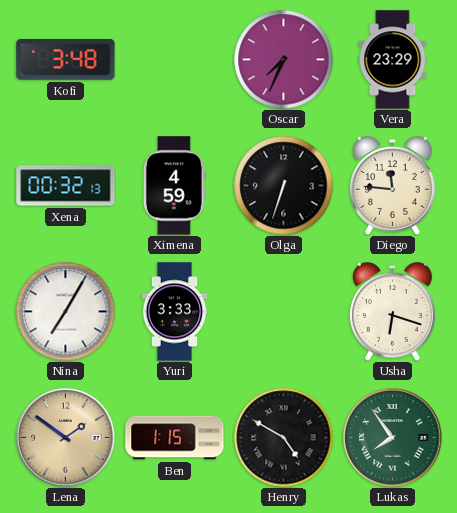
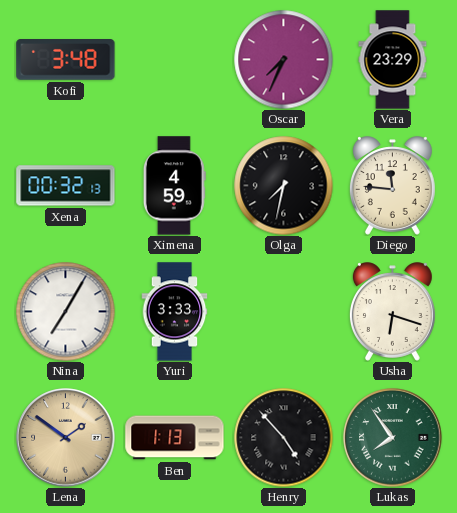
Olga: 6:33 -> 7:32 (284, 186)
Ben: 1:15 -> 1:13 (175, 438)
Henry: 4:50 -> 4:53 (284, 438)
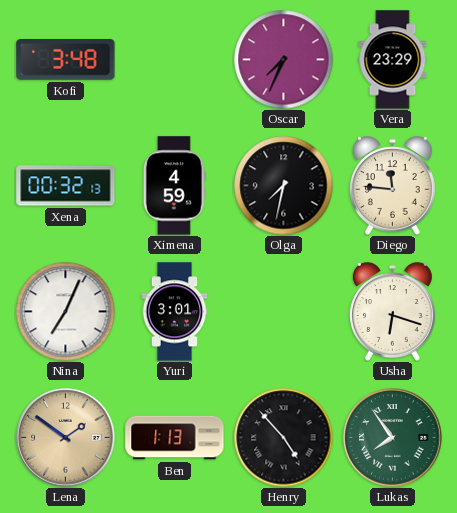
Nina: 7:05 -> 7:04 (66, 312)
Yuri: 3:33 -> 3:01 (175, 312)
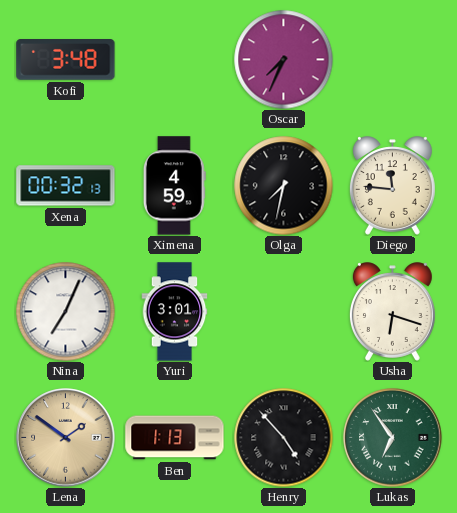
Vera: 23:29 -> none (393, 60)
Lukas: 7:54 -> 6:54 (393, 438)
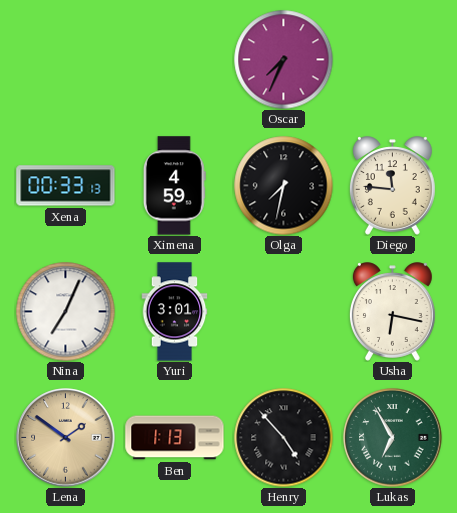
Kofi: 3:48 -> none (66, 60)
Xena: 00:32 -> 00:33 (66, 186)
Usha: 6:18 -> 6:17 (392, 312)
Lukas: 6:54 -> 6:55 (393, 438)
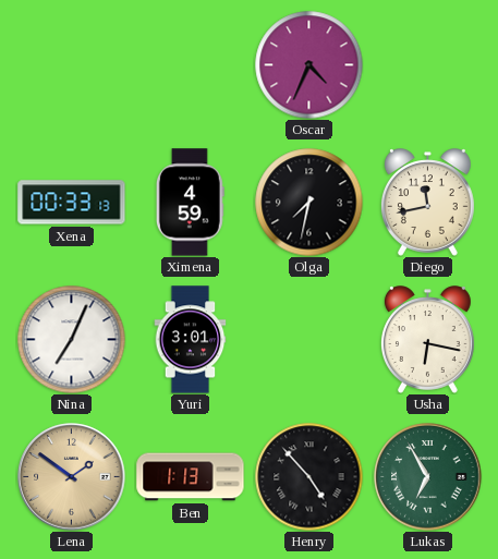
Oscar: 7:34 -> 4:34 (309, 65)
Diego: 11:46 -> 11:43 (427, 203)
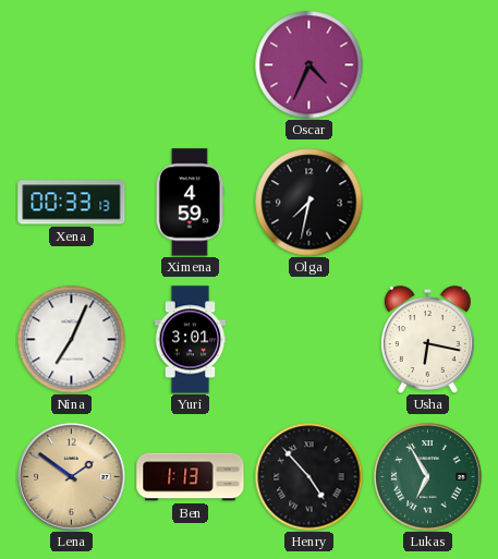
Diego: 11:43 -> none (427, 203)
